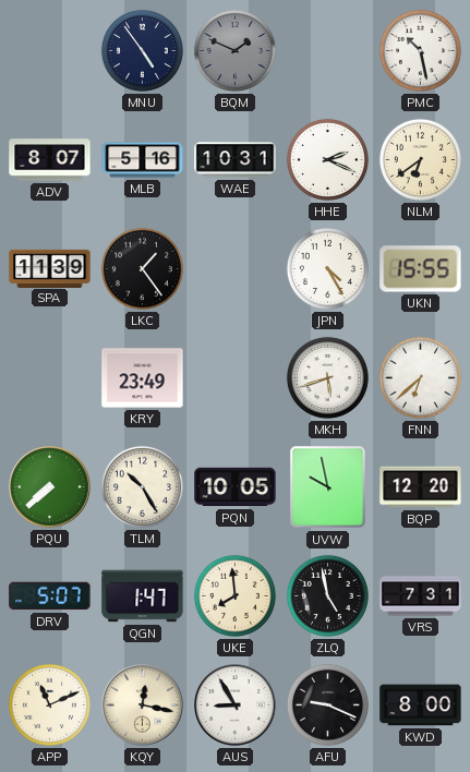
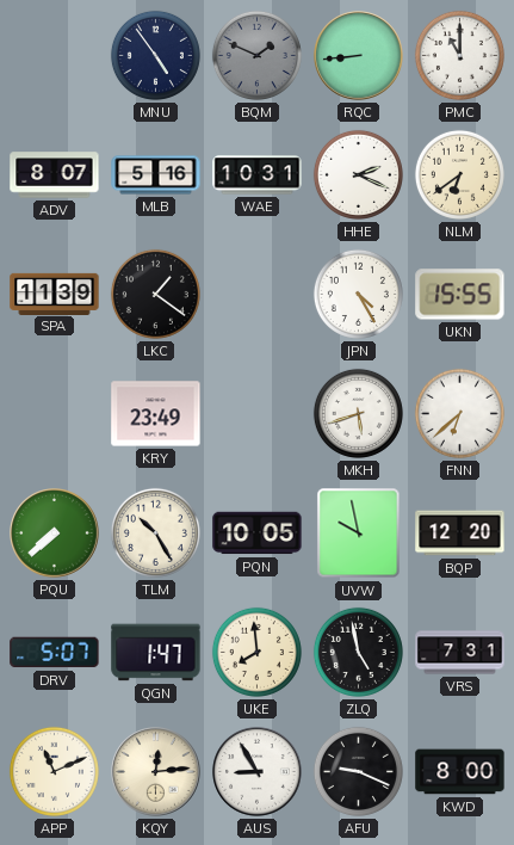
RQC: none -> 8:44 (359, 56)
PMC: 10:28 -> 11:00 (459, 55)
LKC: 1:24 -> 1:21 (155, 294)
KQY: 12:17 -> 12:14 (156, 772)
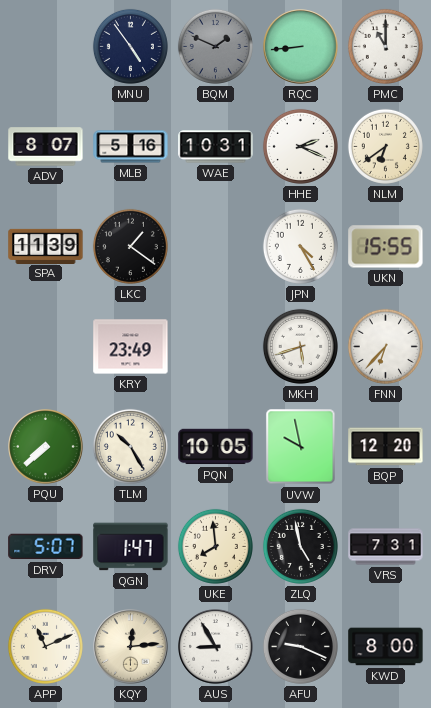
FNN: 6:38 -> 6:37 (385, 346)
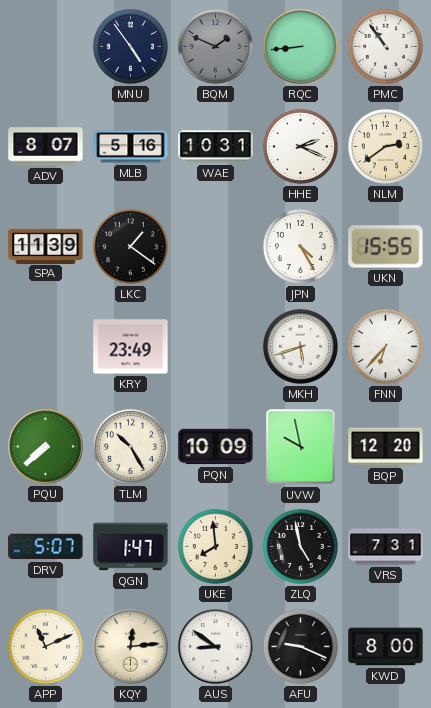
PMC: 11:00 -> 10:54 (385, 46)
NLM: 6:39 -> 2:39 (385, 146)
PQN: 10:05 -> 10:09 (216, 447)
AUS: 8:55 -> 8:51 (216, 647)
